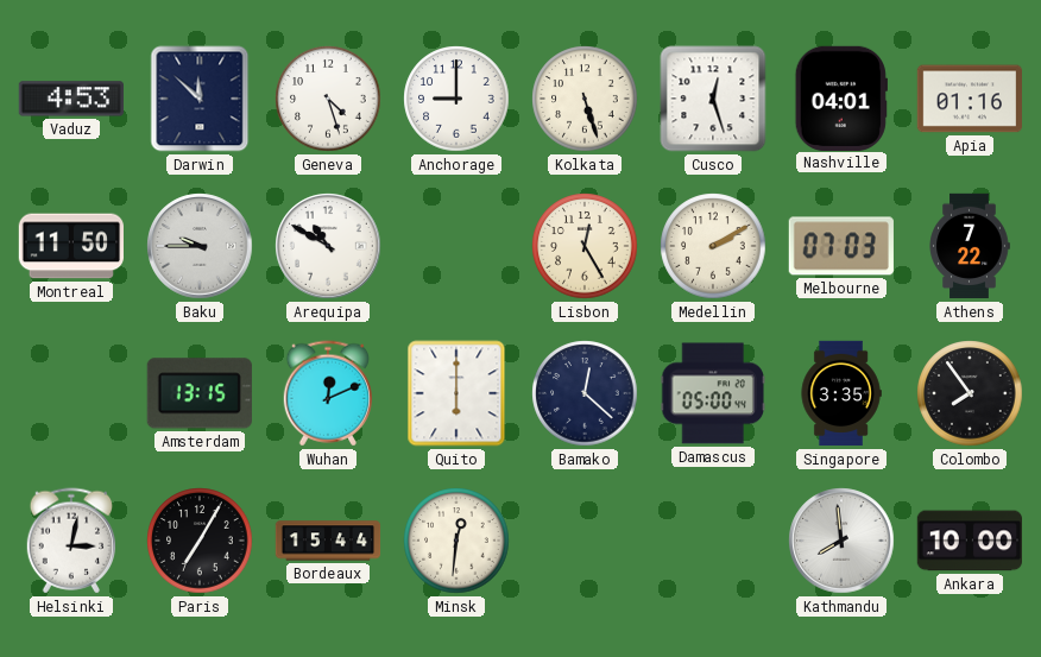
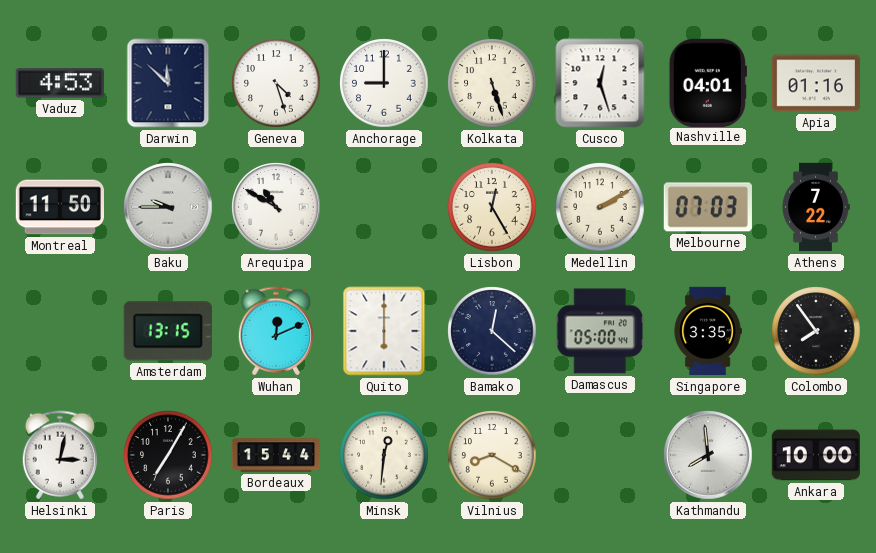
Vilnius: none -> 8:20 (492, 455)
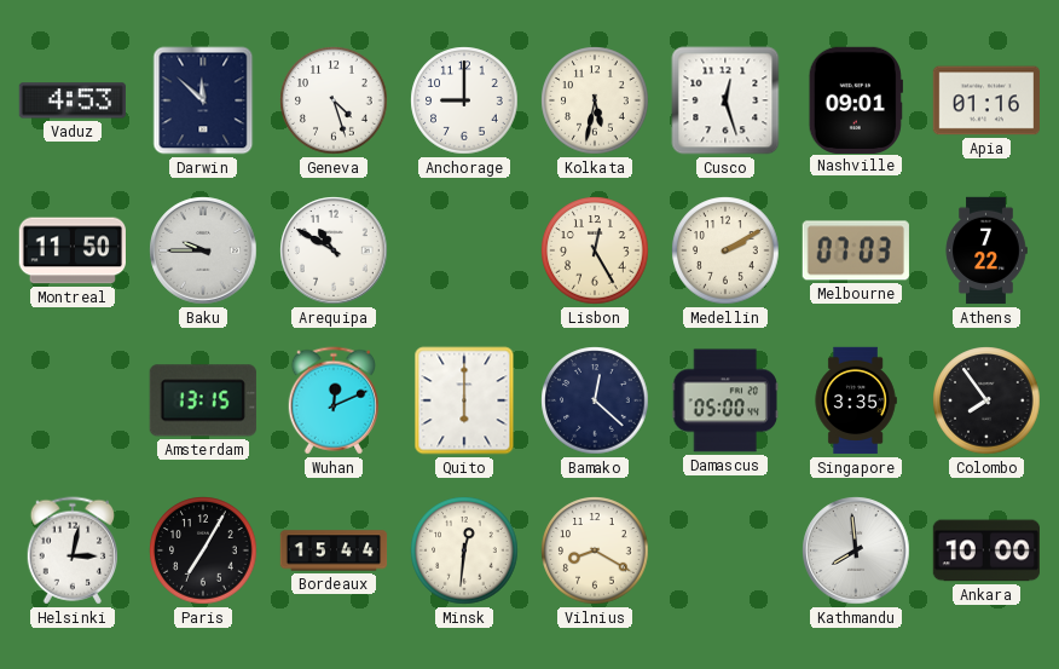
Kolkata: 5:27 -> 5:32 (595, 100)
Nashville: 04:01 -> 09:01 (856, 99)
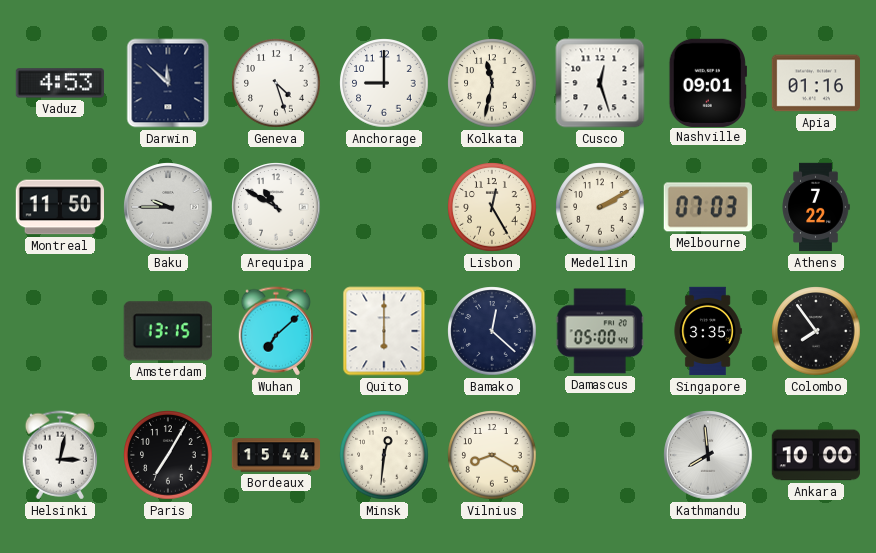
Kolkata: 5:32 -> 11:32 (492, 83)
Wuhan: 12:11 -> 7:08 (275, 331)
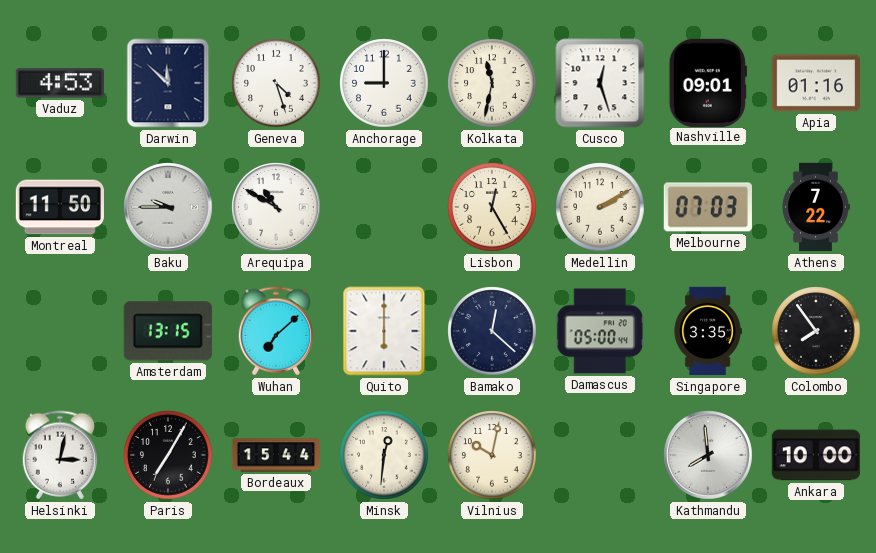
Vilnius: 8:20 -> 10:02 (492, 455)
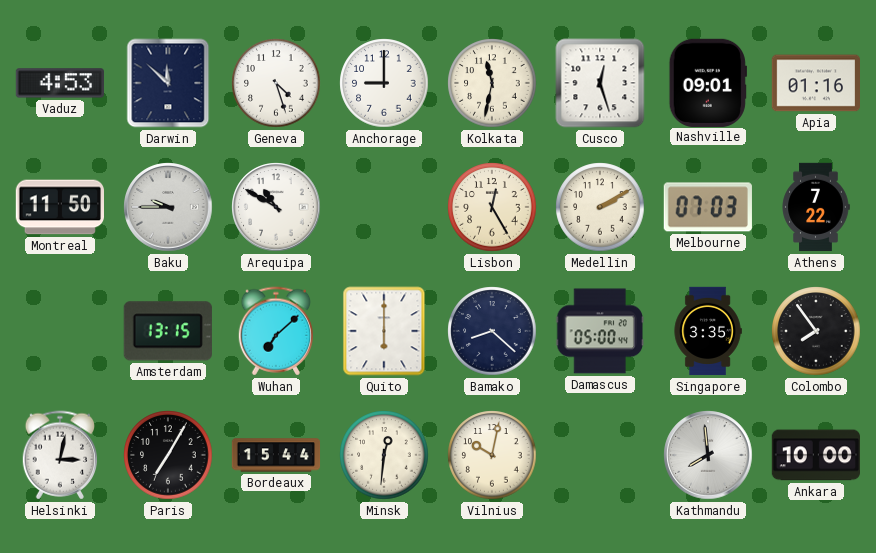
Bamako: 12:22 -> 8:22 (492, 331)
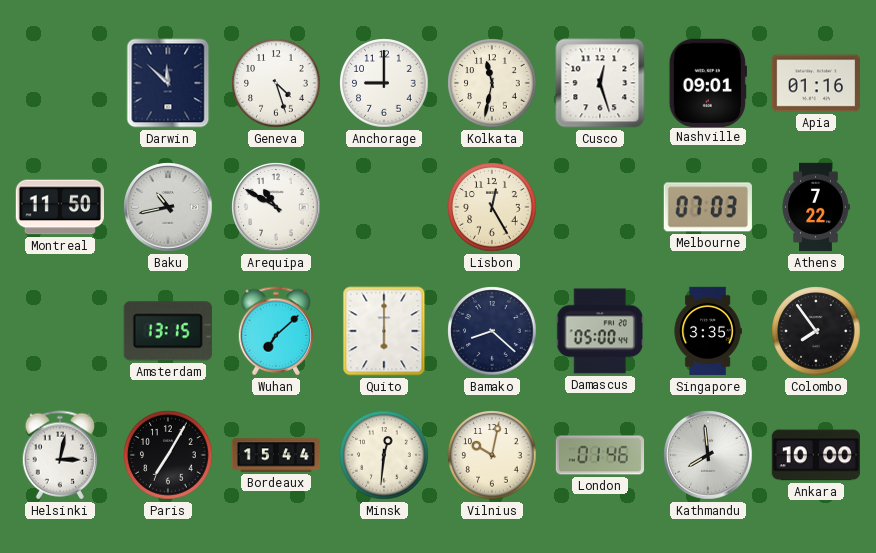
Vaduz: 4:53 -> none (60, 83)
Baku: 9:45 -> 10:43 (168, 207)
Medellin: 2:10 -> none (600, 207)
London: none -> 01:46 (600, 455)
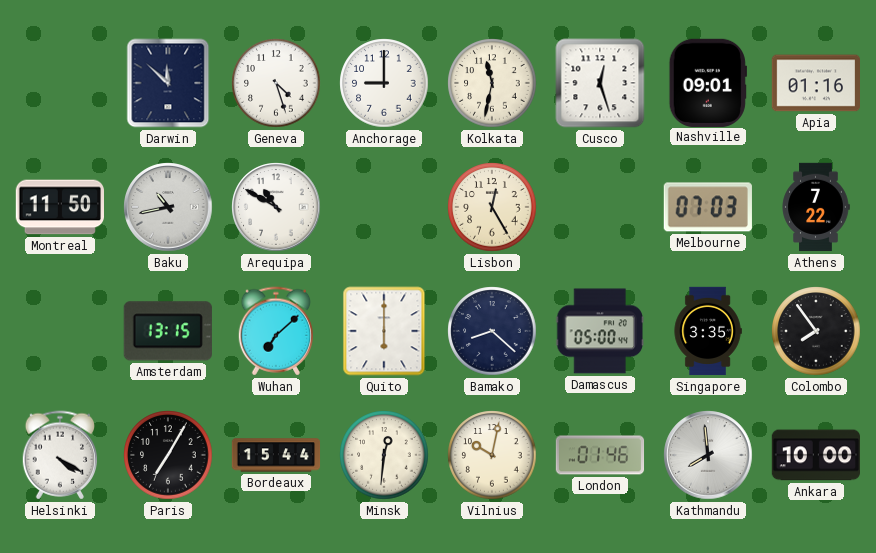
Helsinki: 3:02 -> 4:20 (59, 455)
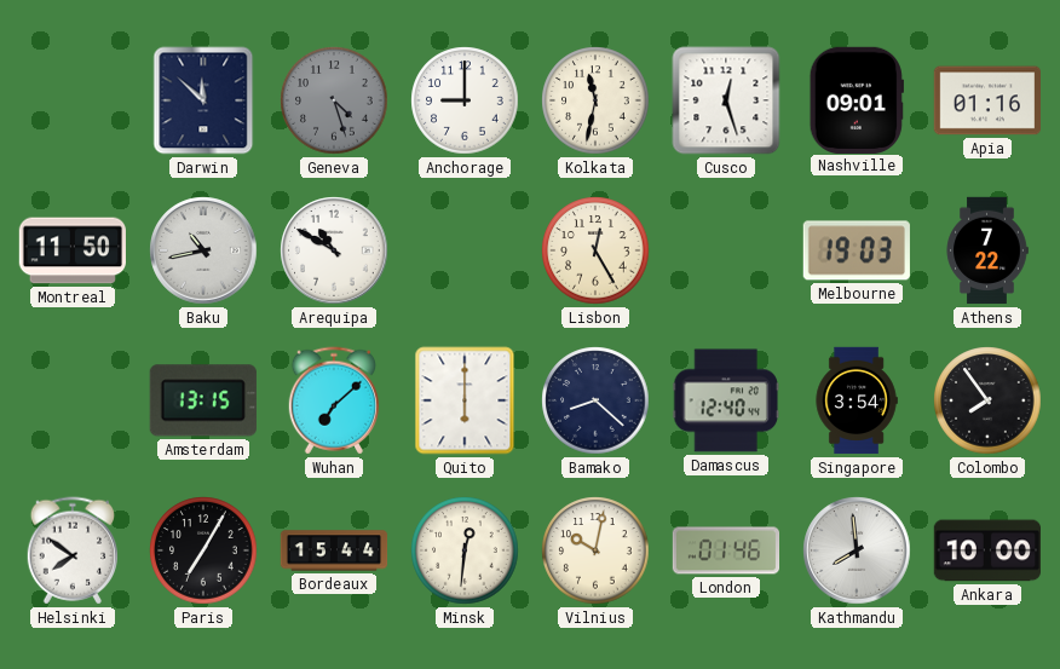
Geneva dial: white -> grey (334, 100)
Melbourne: 07:03 -> 19:03 (857, 250)
Damascus: 05:00 -> 12:40 (725, 400)
Singapore: 3:35 -> 3:54 (857, 400)
Helsinki: 4:20 -> 7:51 (71, 550)
